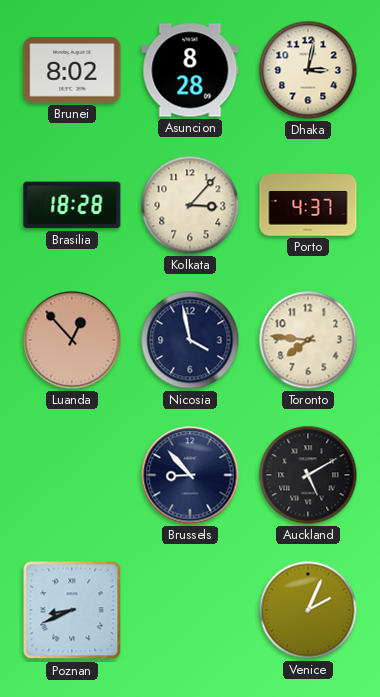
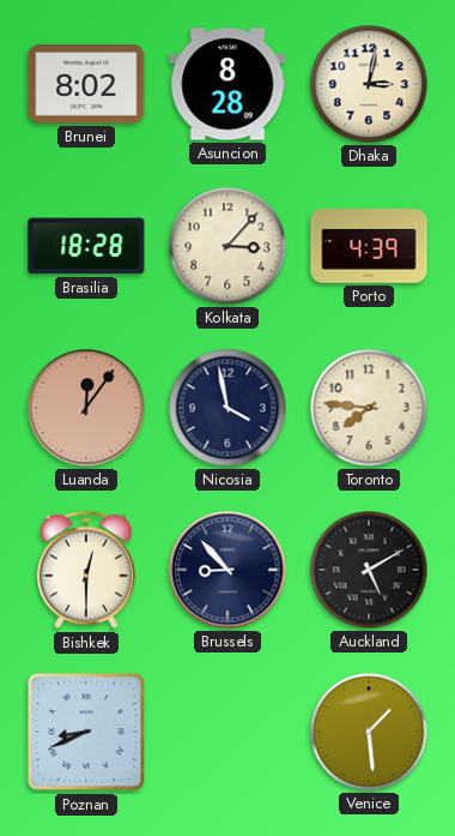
Porto: 4:37 -> 4:39 (369, 246)
Luanda: 12:53 -> 12:06 (86, 408)
Bishkek: none -> 12:30 (87, 570)
Venice: 2:04 -> 1:29 (369, 732)
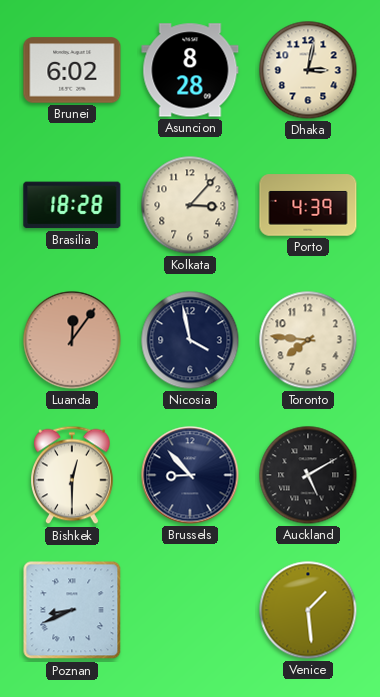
Brunei: 8:02 -> 6:02 (72, 70)
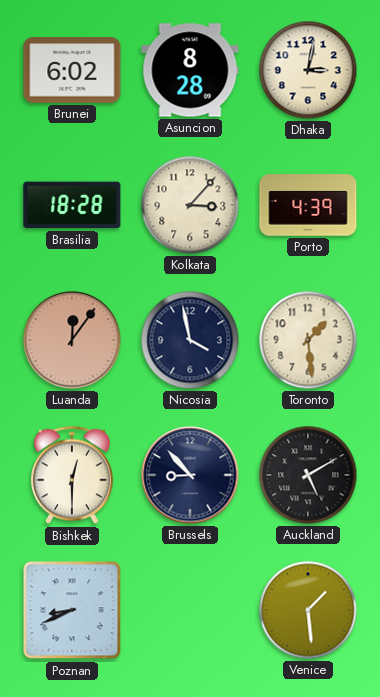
Toronto: 7:46 -> 1:29 (308, 340)
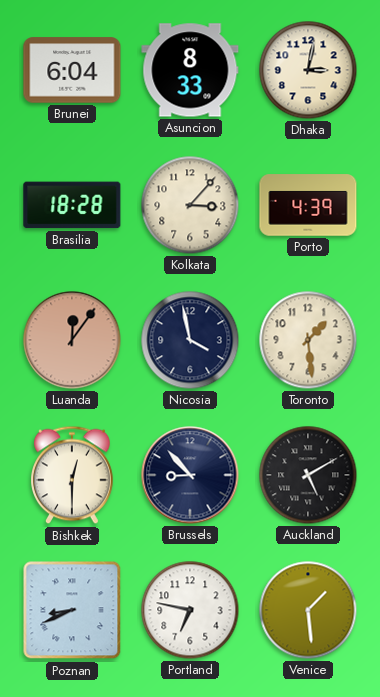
Brunei: 6:02 -> 6:04 (72, 70)
Asuncion: 8:28 -> 8:33 (190, 70)
Portland: none -> 6:47 (190, 610)
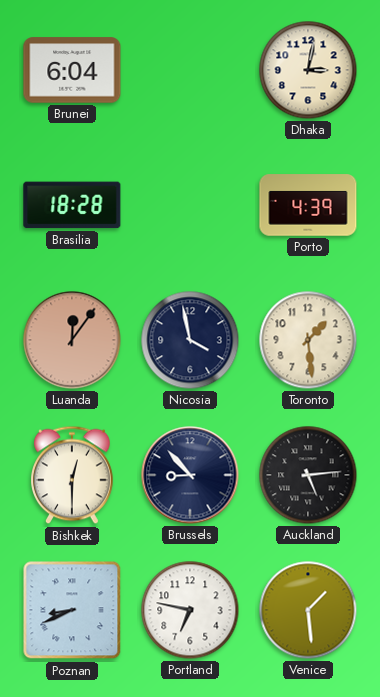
Asuncion: 8:33 -> none (190, 70)
Kolkata: 3:07 -> none (190, 205)
Auckland: 5:10 -> 5:14 (308, 475)
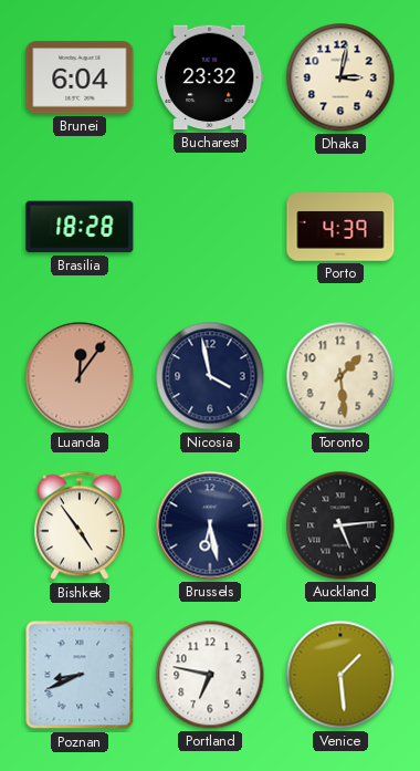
Bucharest: none -> 23:32 (210, 77)
Bishkek: 12:30 -> 4:54 (81, 525)
Brussels: 8:53 -> 6:28 (210, 525)
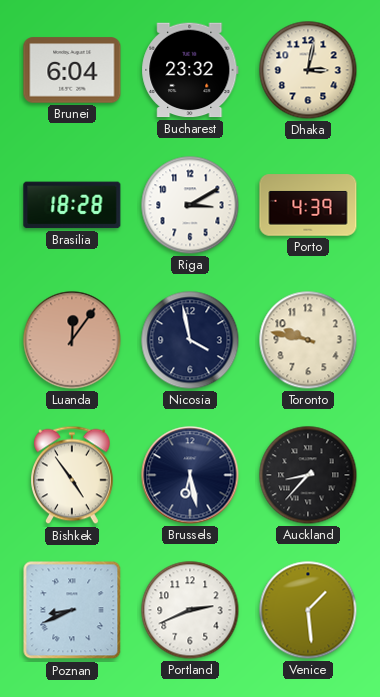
Riga: none -> 3:10 (190, 205)
Toronto: 1:29 -> 9:47 (308, 340)
Auckland: 5:14 -> 8:37 (308, 475)
Portland: 6:47 -> 2:41 (190, 610)
